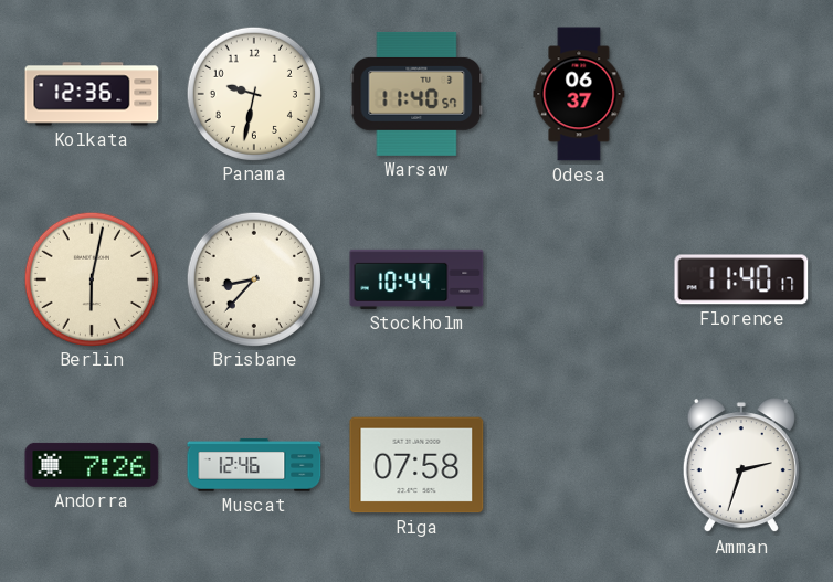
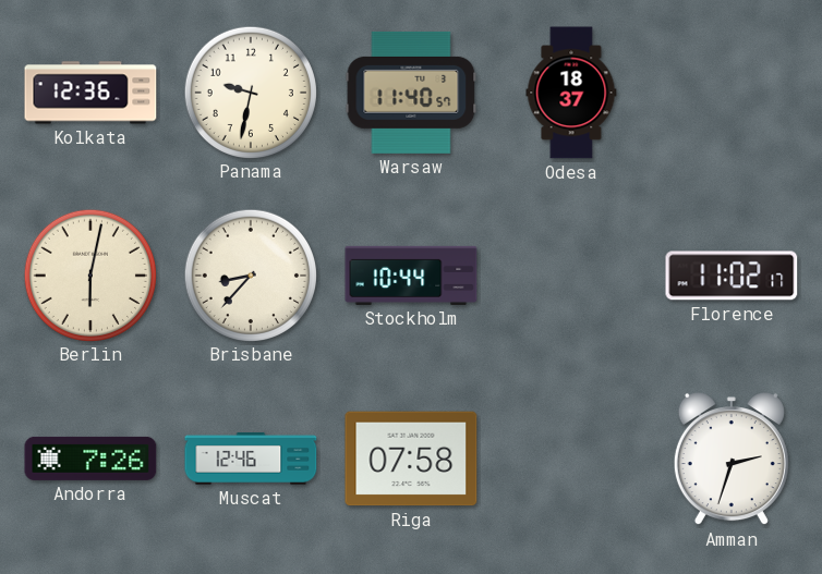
Odesa: 06:37 -> 18:37 (571, 93)
Florence: 11:40 -> 11:02 (732, 276)
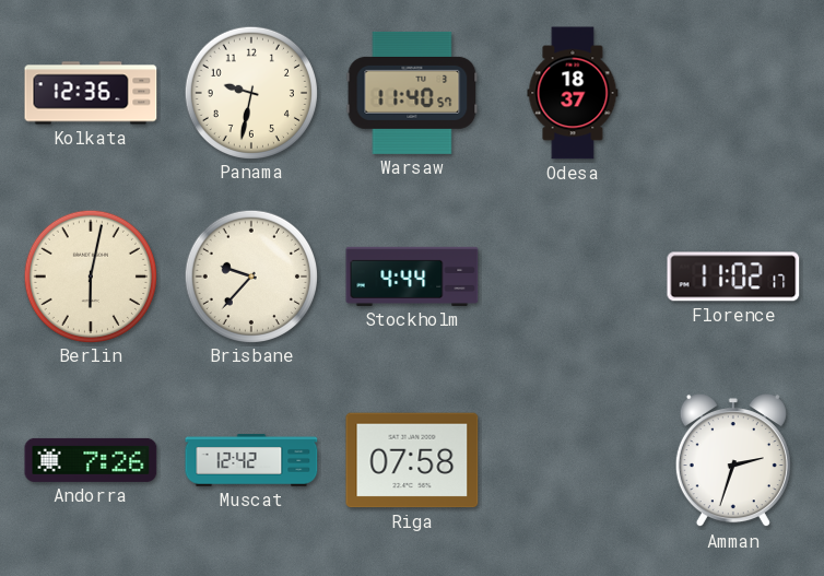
Brisbane: 8:37 -> 9:37 (250, 275)
Stockholm: 10:44 -> 4:44 (412, 277)
Muscat: 12:46 -> 12:42 (251, 460)
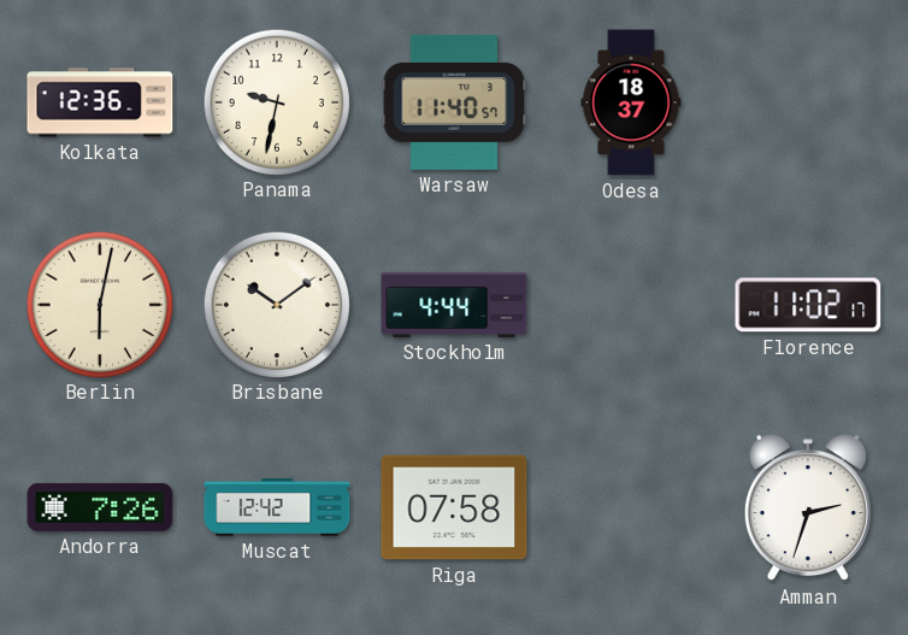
Brisbane: 9:37 -> 10:09 (276, 304)
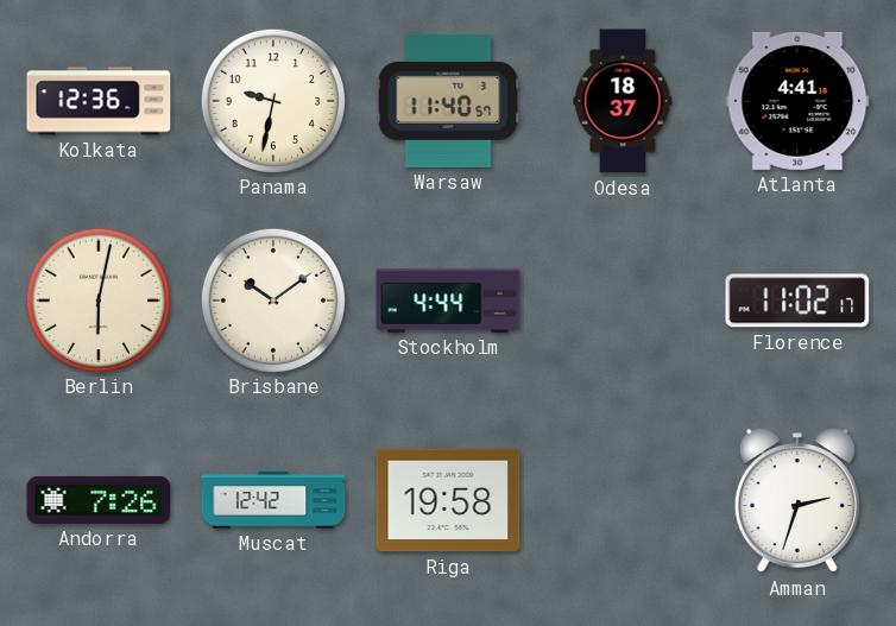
Atlanta: none -> 4:41 (797, 101)
Riga: 07:58 -> 19:58 (448, 500)
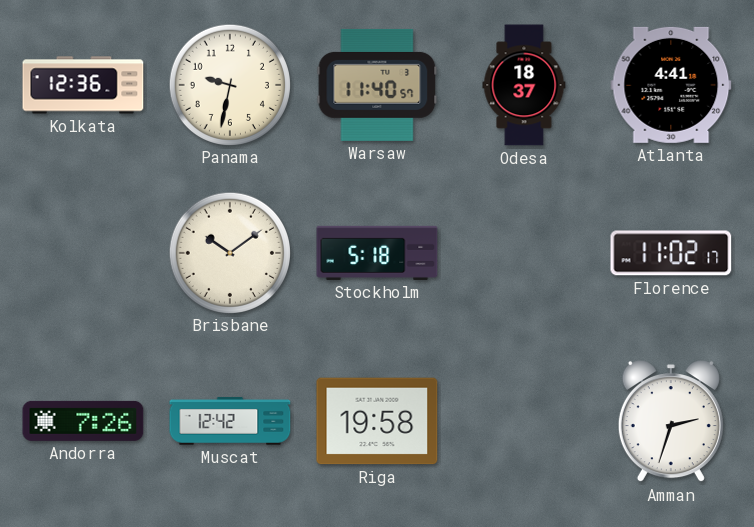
Berlin: 6:02 -> none (97, 299)
Stockholm: 4:44 -> 5:18 (377, 253)
